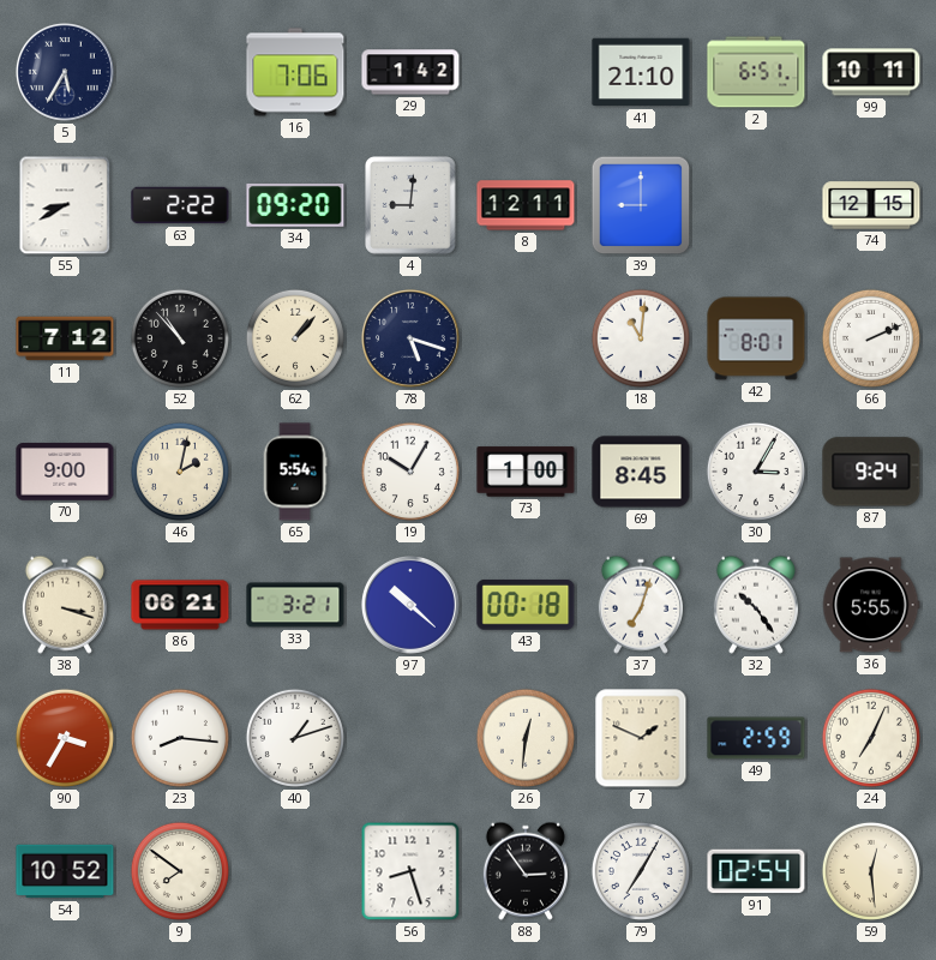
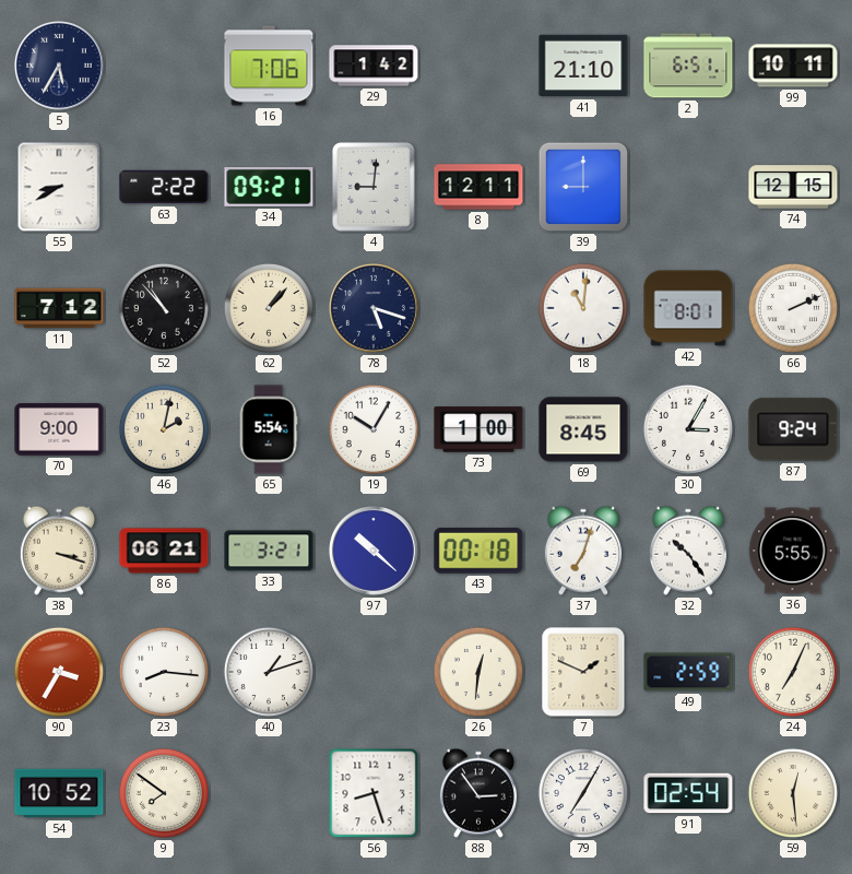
34: 09:20 -> 09:21 (269, 187)
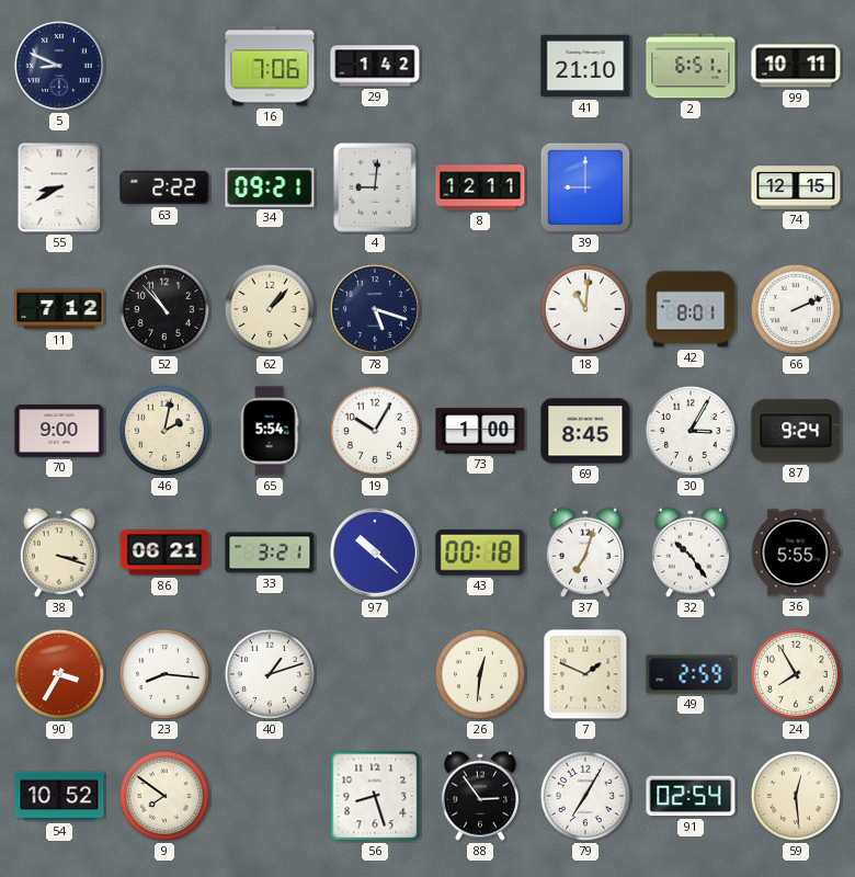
5: 5:35 -> 8:49 (59, 66)
24: 7:04 -> 7:55 (796, 674)
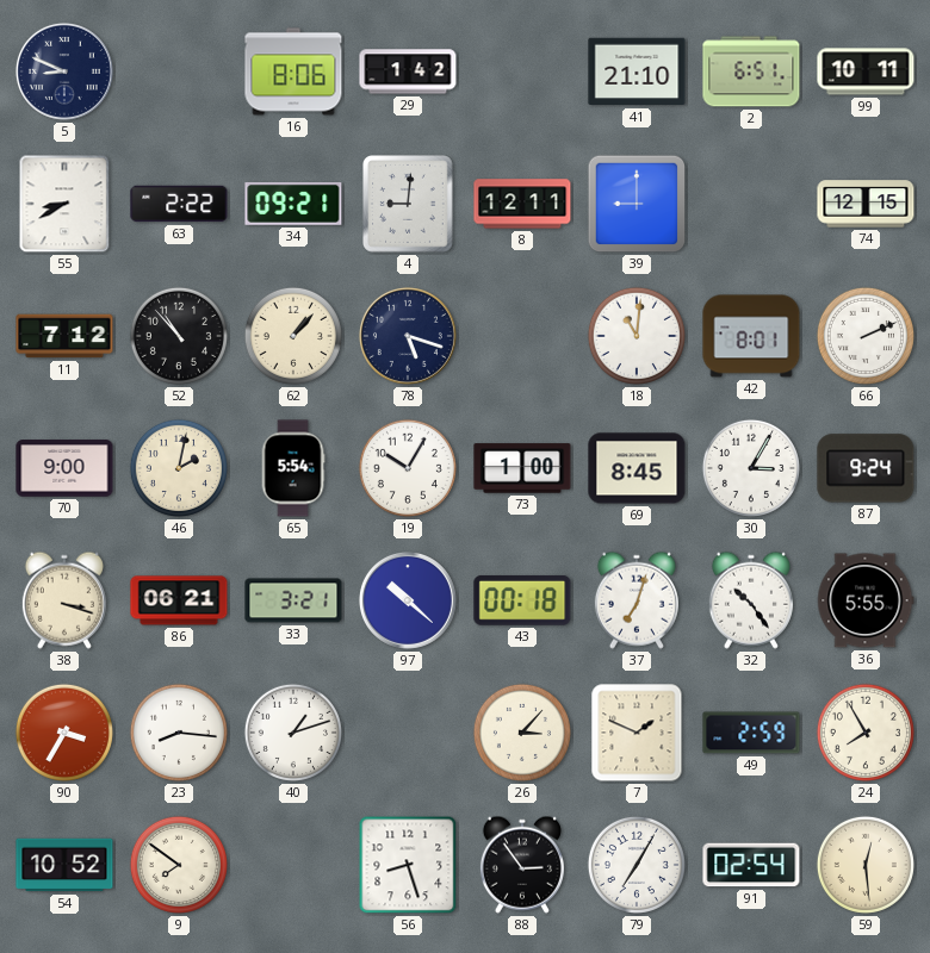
16: 7:06 -> 8:06 (293, 71)
26: 12:31 -> 3:07 (522, 733)
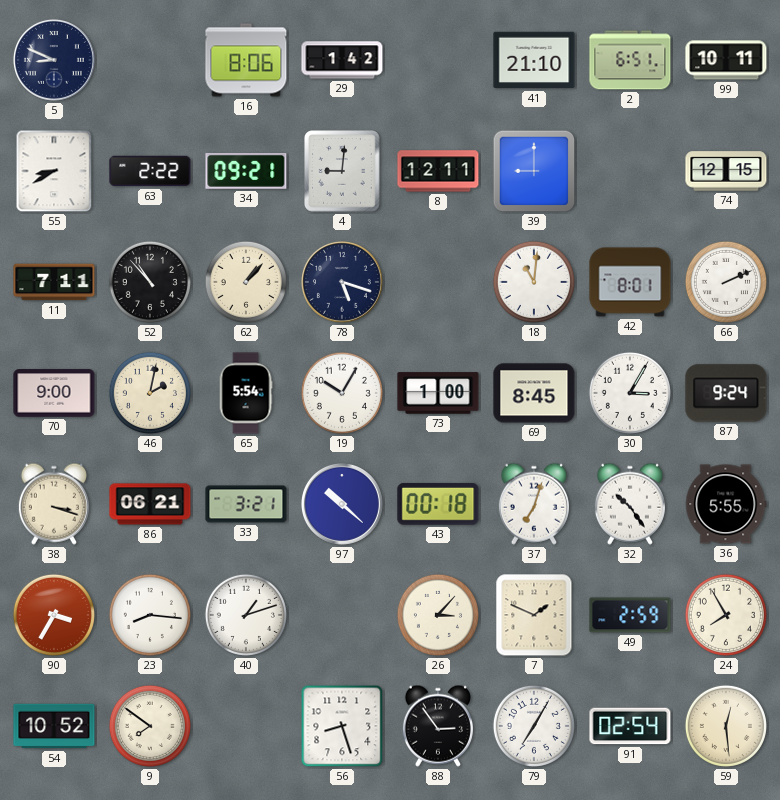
11: 7:12 -> 7:11 (54, 282)
